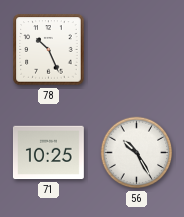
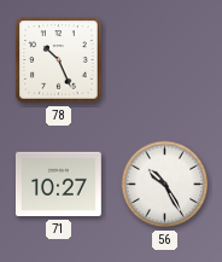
71: 10:25 -> 10:27 (58, 185)
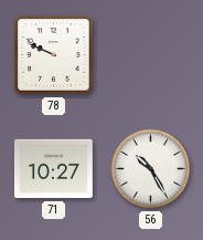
78: 10:26 -> 9:49 (54, 55)
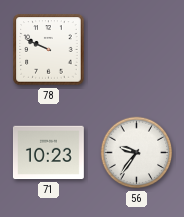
71: 10:27 -> 10:23 (48, 153)
56: 10:25 -> 9:36 (137, 153)
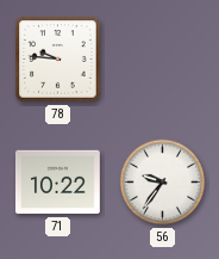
78: 9:49 -> 9:46 (58, 60)
71: 10:23 -> 10:22 (57, 183)
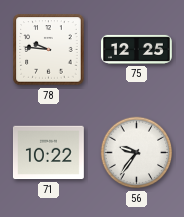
75: none -> 12:25 (137, 49)
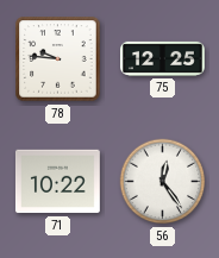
56: 9:36 -> 12:24 (163, 182)
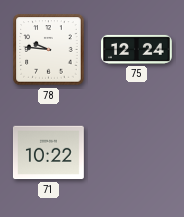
75: 12:25 -> 12:24 (137, 49)
56: 12:24 -> none (163, 182)
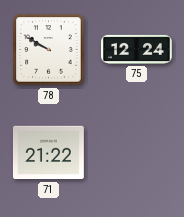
78: 9:46 -> 9:50 (49, 50)
71: 10:22 -> 21:22 (48, 153)
